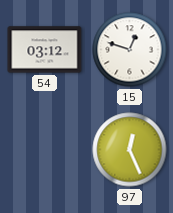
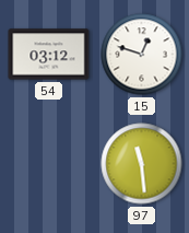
97: 12:26 -> 11:29 (142, 164)
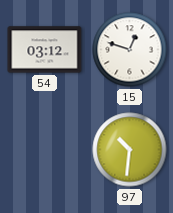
97: 11:29 -> 10:31 (130, 150)
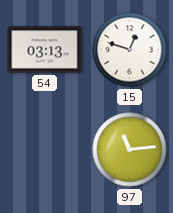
54: 03:12 -> 03:13 (45, 50)
97: 10:31 -> 11:14 (130, 150)
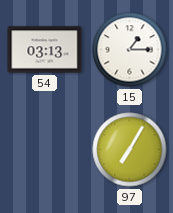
15: 12:48 -> 1:15 (130, 50)
97: 11:14 -> 7:05 (130, 150)
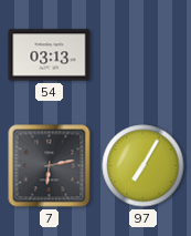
15: 1:15 -> none (130, 50)
7: none -> 6:13 (50, 166)
